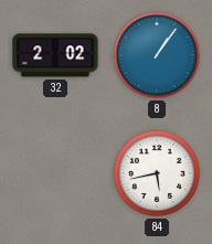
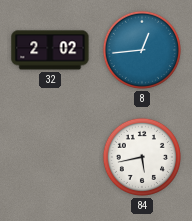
8: 1:06 -> 12:44 (142, 50)
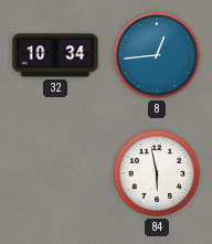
32: 2:02 -> 10:34 (55, 55)
84: 5:43 -> 5:58 (157, 173)
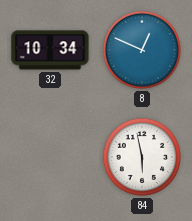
8: 12:44 -> 12:49 (142, 50)
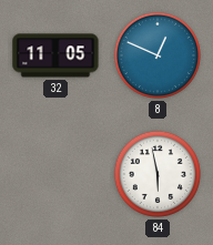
32: 10:34 -> 11:05 (55, 55)
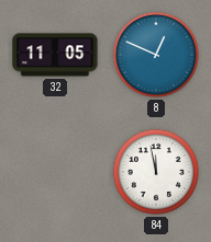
84: 5:58 -> 11:58 (156, 172)
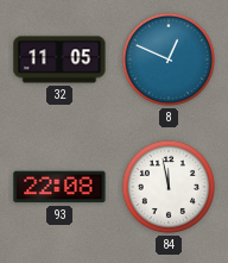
93: none -> 22:08 (59, 187)
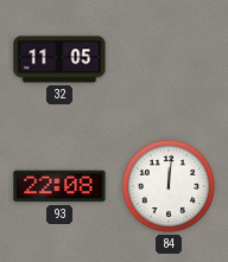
8: 12:49 -> none (169, 60)
84: 11:58 -> 12:01 (169, 186)
